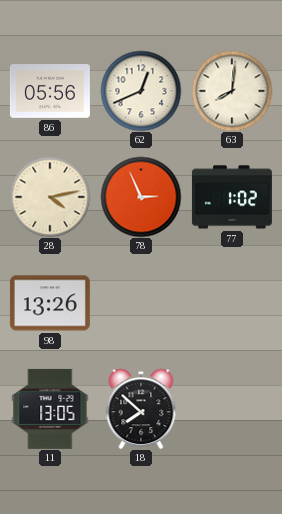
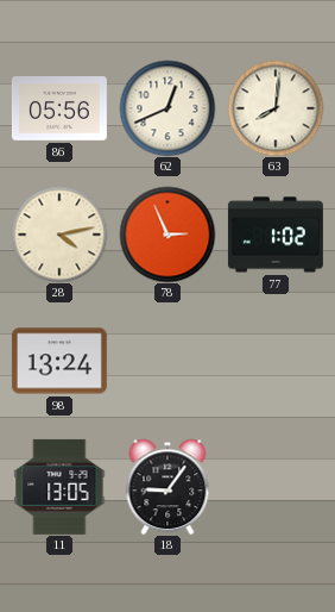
98: 13:26 -> 13:24 (59, 361)
18: 7:52 -> 9:06 (167, 487)
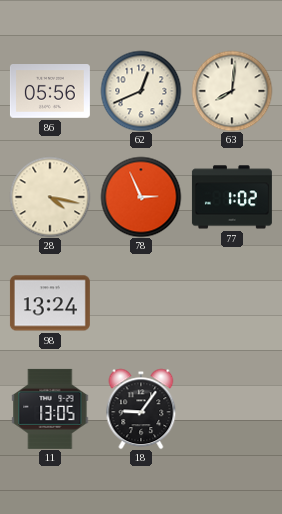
28: 4:13 -> 4:17 (50, 197)
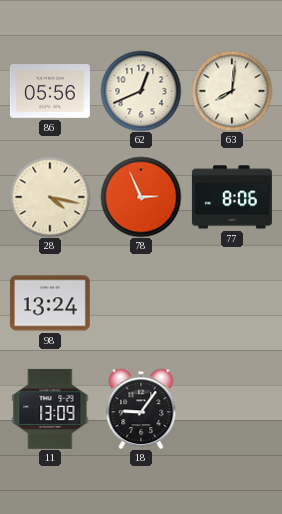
77: 1:02 -> 8:06 (232, 197)
11: 13:05 -> 13:09 (50, 409)
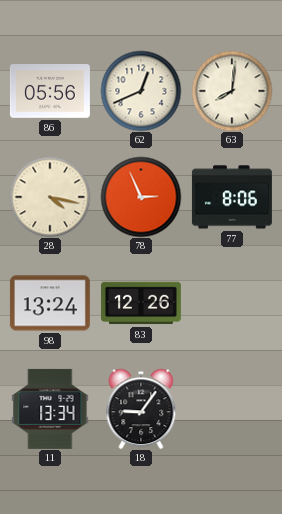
83: none -> 12:26 (141, 303)
11: 13:09 -> 13:34 (50, 409)
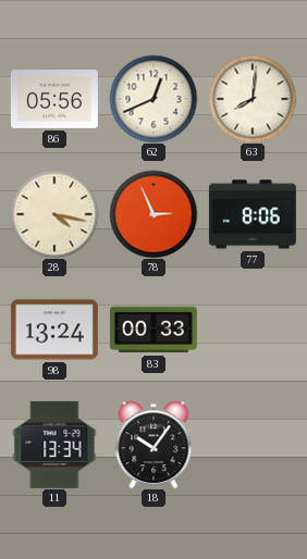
83: 12:26 -> 00:33 (153, 330)
18: 9:06 -> 10:06 (153, 445)
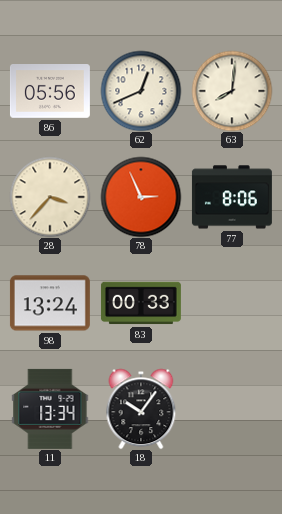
28: 4:17 -> 3:37 (50, 197)
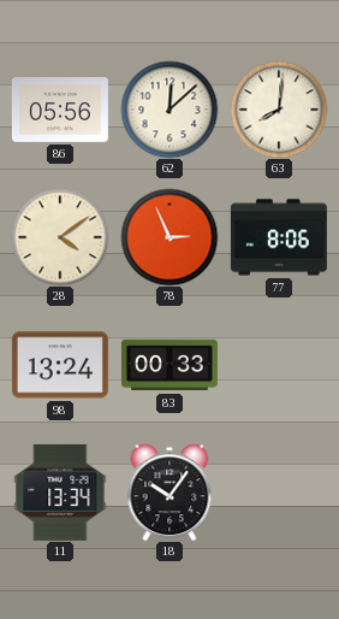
62: 12:41 -> 12:08 (169, 110)
28: 3:37 -> 4:09 (60, 237)
